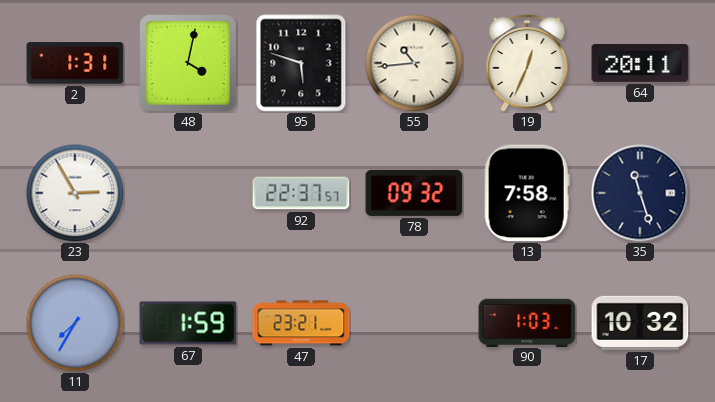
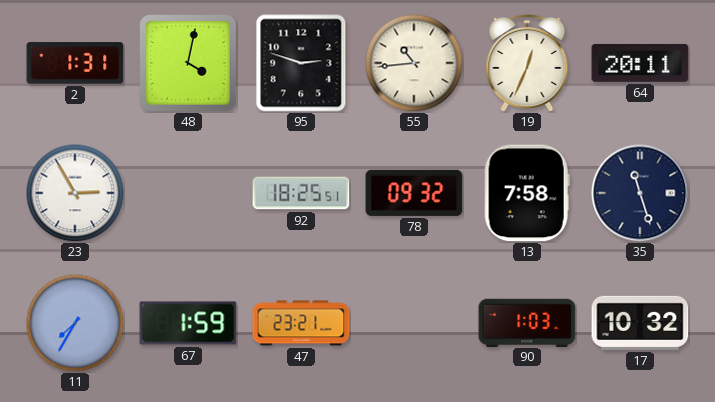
95: 5:48 -> 2:48 (301, 63)
92: 22:37 -> 18:25 (301, 193)
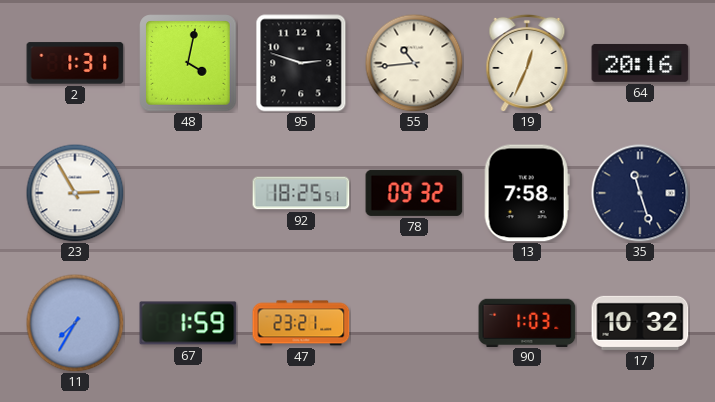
64: 20:11 -> 20:16 (640, 63)
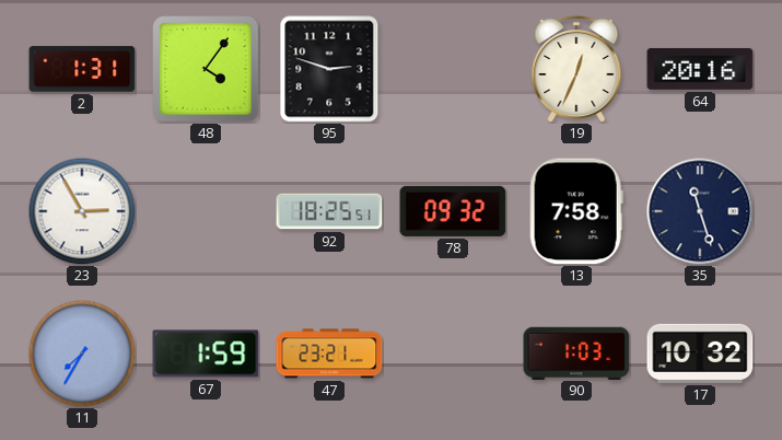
48: 4:02 -> 4:06 (206, 69)
55: 10:44 -> none (414, 63)
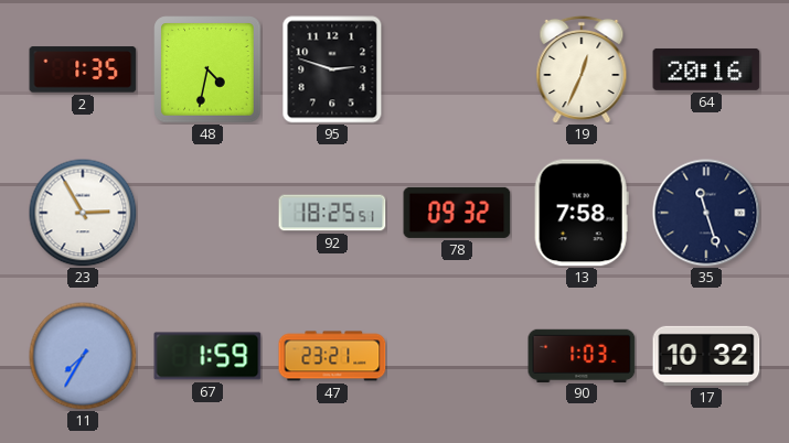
2: 1:31 -> 1:35 (83, 69)
48: 4:06 -> 4:32 (207, 69)
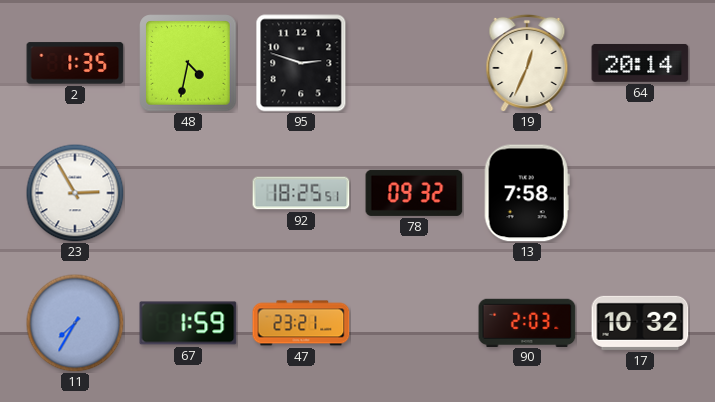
64: 20:16 -> 20:14 (640, 63)
35: 11:27 -> none (706, 213)
90: 1:03 -> 2:03 (527, 322)
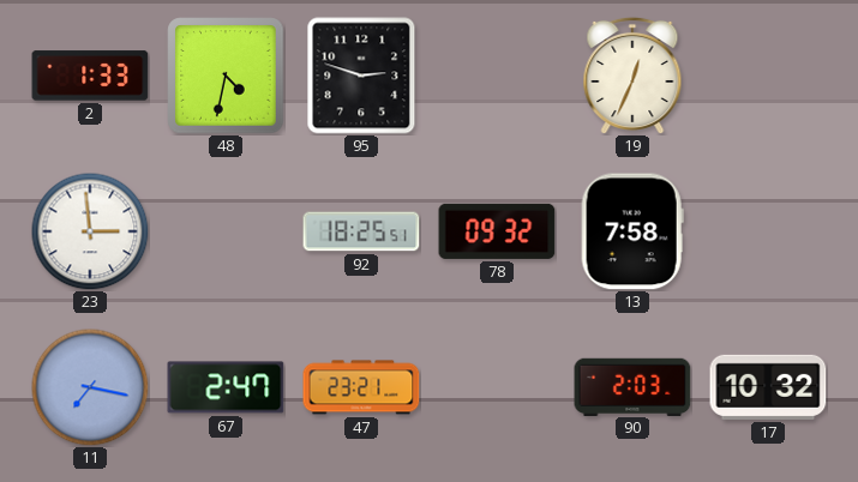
2: 1:35 -> 1:33 (90, 76)
64: 20:14 -> none (640, 63)
23: 2:55 -> 2:59 (90, 231)
11: 7:35 -> 7:17 (90, 387)
67: 1:59 -> 2:47 (226, 387)
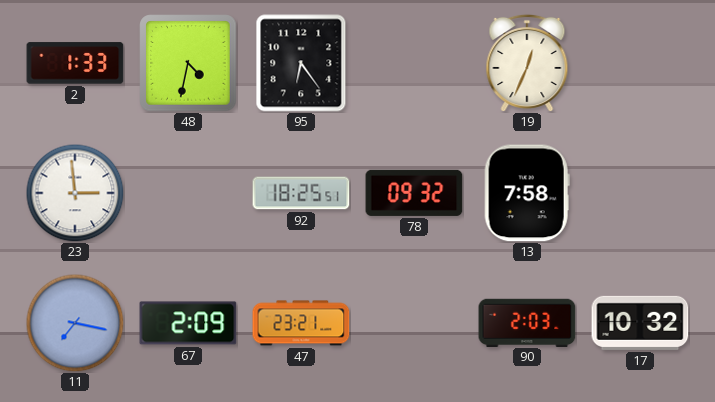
95: 2:48 -> 6:24 (301, 63)
67: 2:47 -> 2:09 (188, 323)
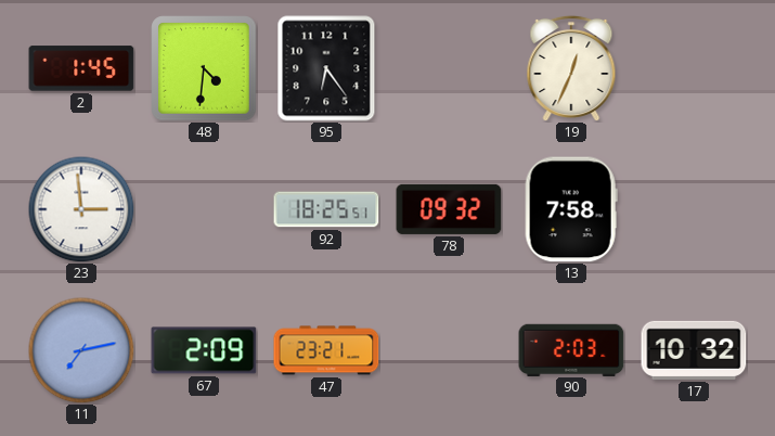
2: 1:33 -> 1:45 (81, 68)
48: 4:32 -> 4:31 (204, 68)
11: 7:17 -> 7:13 (81, 350)
